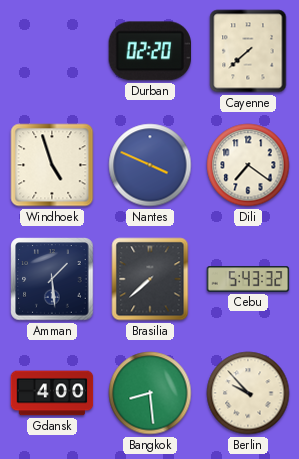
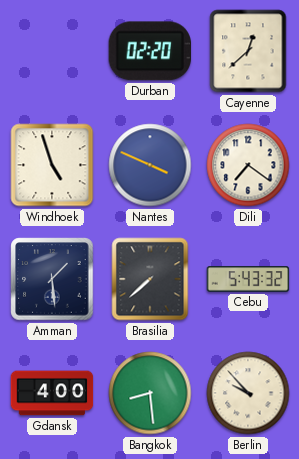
Cayenne: 7:38 -> 12:38 (248, 51)
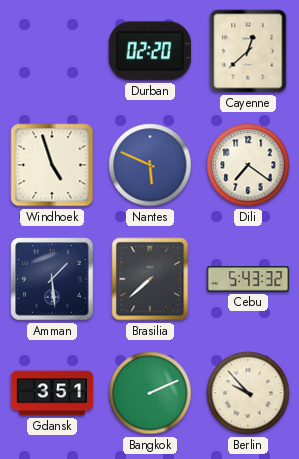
Nantes: 3:49 -> 5:49 (150, 165)
Gdansk: 4:00 -> 3:51 (52, 393)
Bangkok: 8:29 -> 2:11 (150, 393)
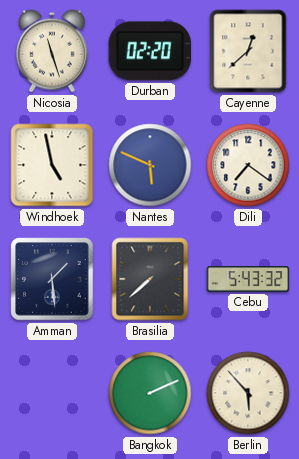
Nicosia: none -> 11:27 (52, 51)
Windhoek: 4:57 -> 4:58 (52, 165)
Gdansk: 3:51 -> none (52, 393)
Berlin: 9:53 -> 5:53 (248, 393)
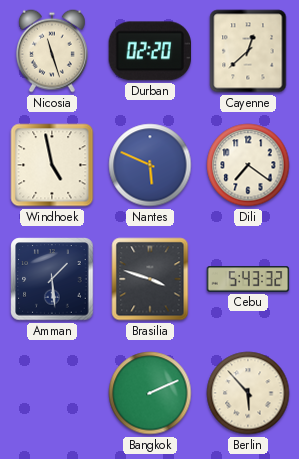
Brasilia: 7:38 -> 3:48 (150, 279)
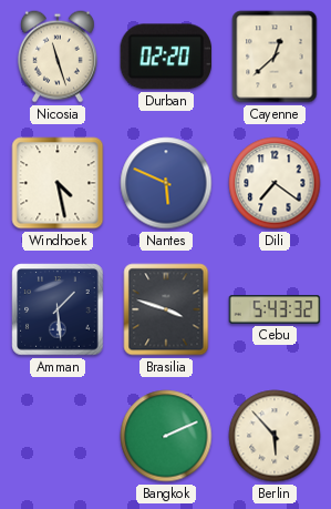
Windhoek: 4:58 -> 4:28 (58, 183)
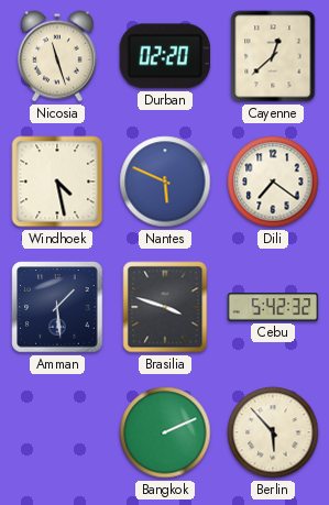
Cebu: 5:43 -> 5:42 (273, 307)
